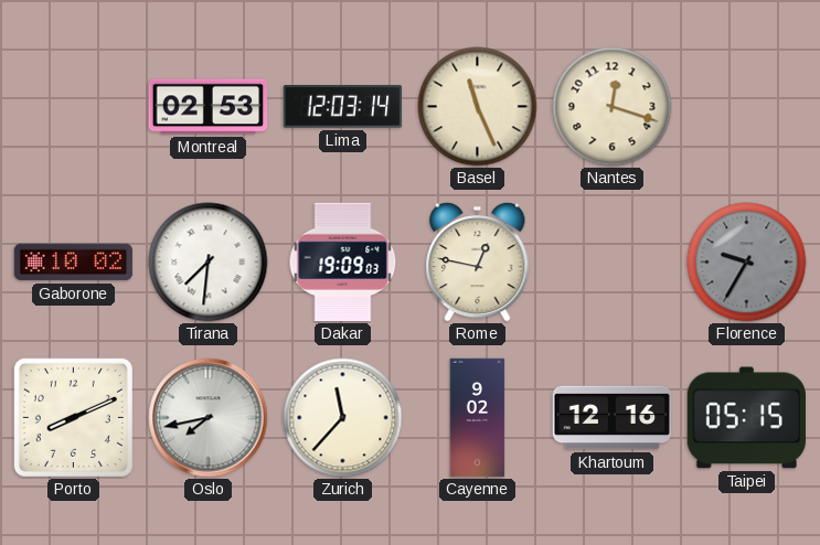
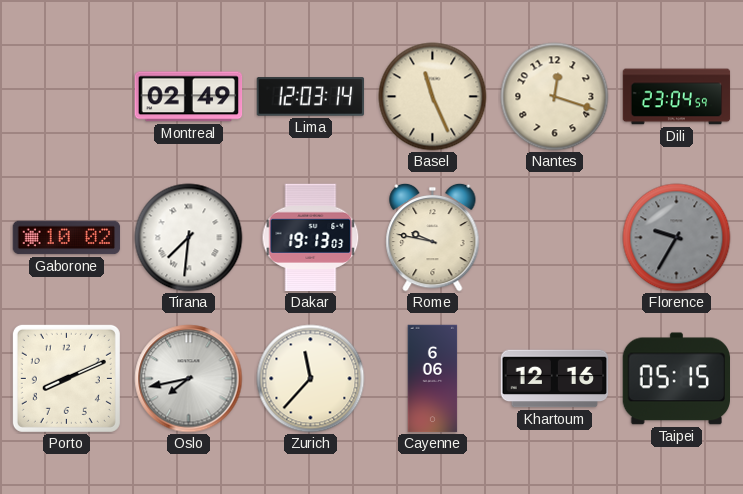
Montreal: 02:53 -> 02:49 (189, 97)
Dili: none -> 23:04 (677, 97)
Dakar: 19:09 -> 19:13 (311, 238)
Rome: 12:47 -> 9:47 (433, 237)
Cayenne: 9:02 -> 6:06 (433, 379)
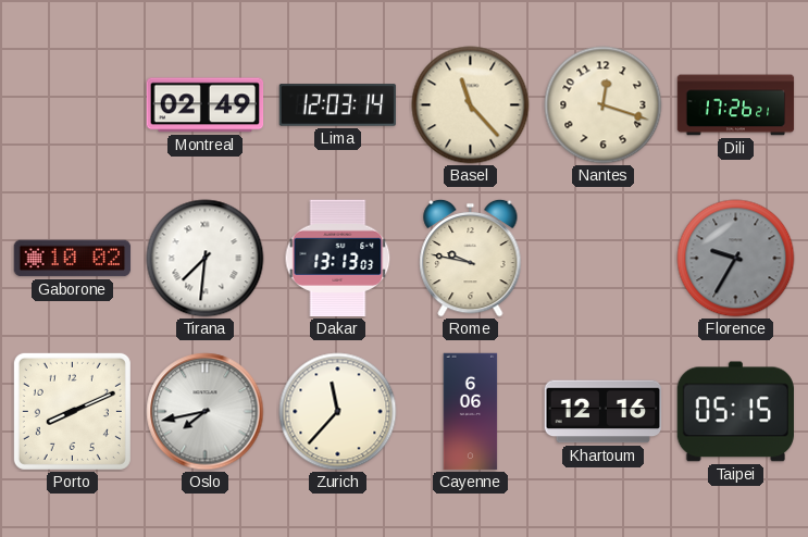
Basel: 11:26 -> 11:23 (471, 105)
Dili: 23:04 -> 17:26 (736, 105)
Dakar: 19:13 -> 13:13 (338, 259)
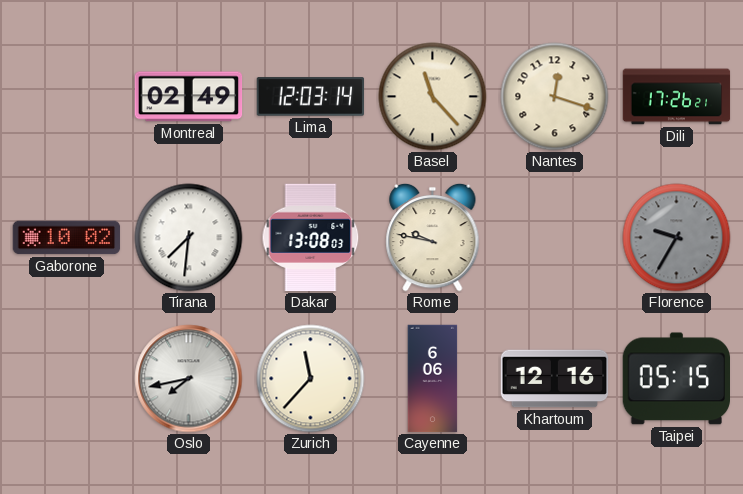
Dakar: 13:13 -> 13:08 (311, 238)
Porto: 8:11 -> none (72, 411)
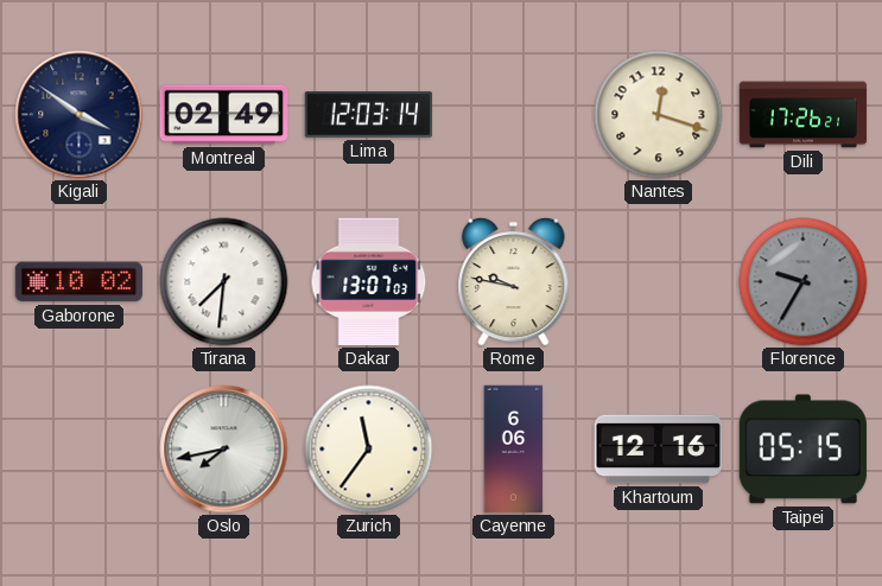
Kigali: none -> 3:51 (80, 115)
Basel: 11:23 -> none (433, 97)
Dakar: 13:08 -> 13:07 (369, 282)
Zurich: 11:37 -> 11:36 (369, 450)
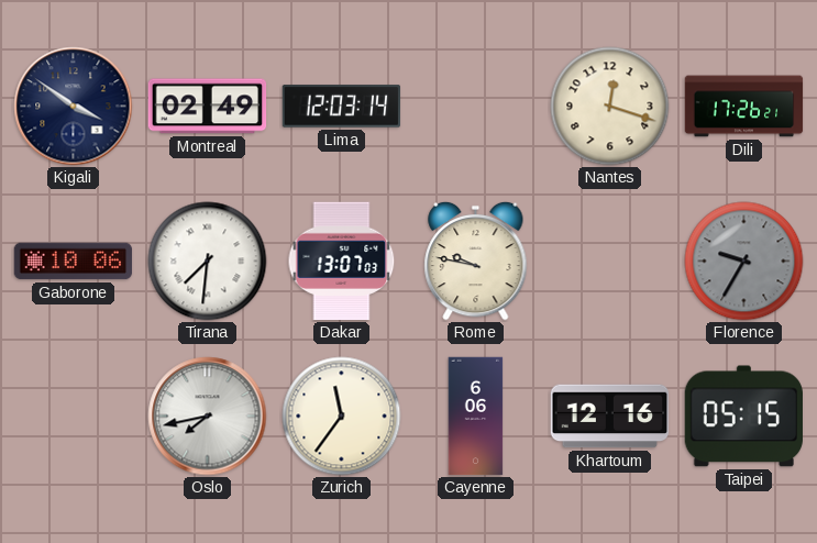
Gaborone: 10:02 -> 10:06 (74, 262)
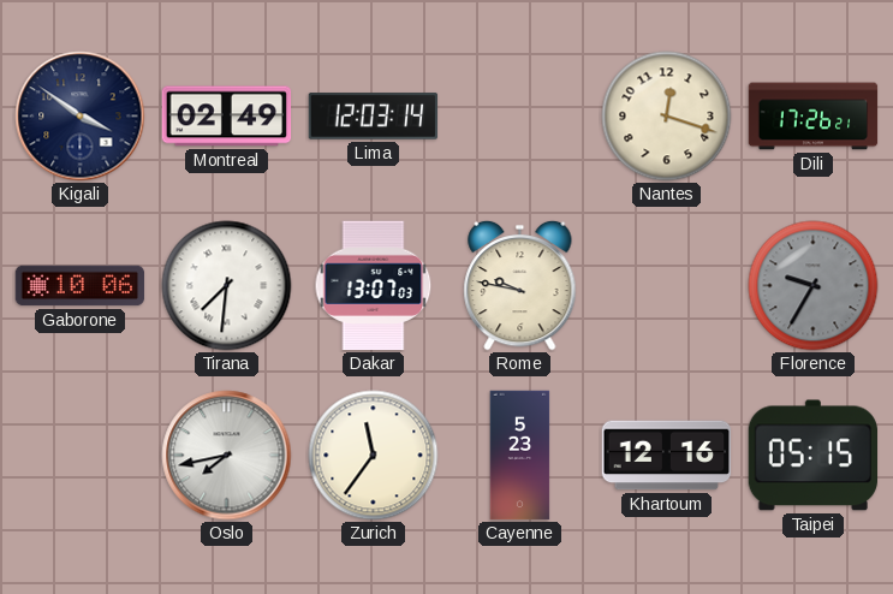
Cayenne: 6:06 -> 5:23 (520, 456)
